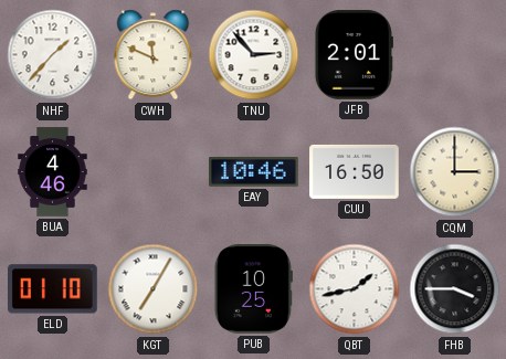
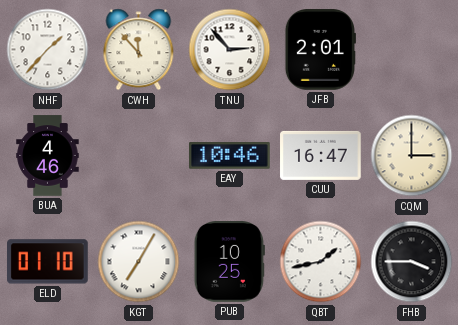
CWH: 11:49 -> 11:53 (139, 50)
CUU: 16:50 -> 16:47 (321, 155)
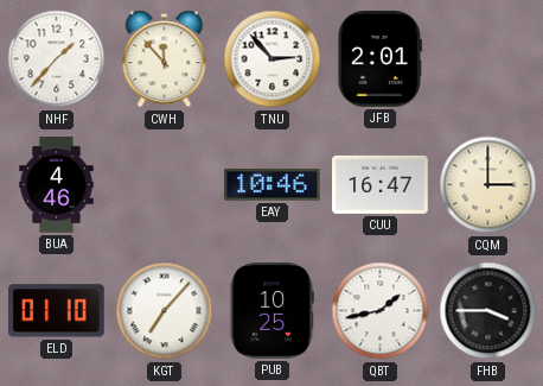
KGT: 7:05 -> 7:07 (165, 311)
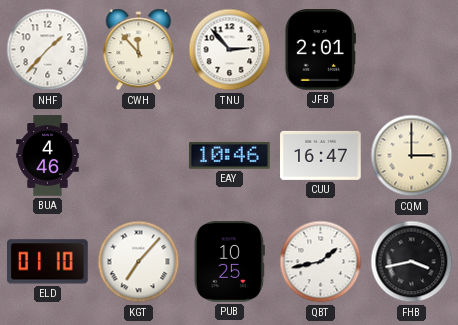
FHB: 3:45 -> 3:43 (412, 262)
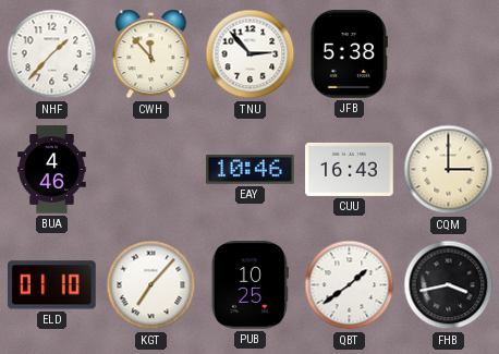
JFB: 2:01 -> 5:38 (349, 54)
CUU: 16:47 -> 16:43 (350, 169)
QBT: 1:43 -> 1:39 (350, 285)
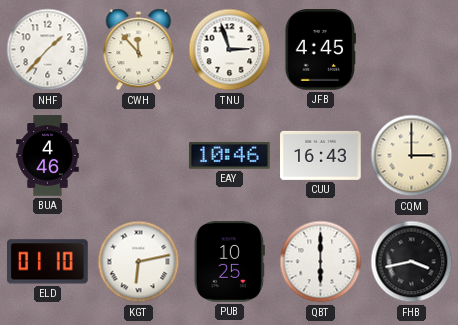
TNU: 2:53 -> 2:57 (230, 50)
JFB: 5:38 -> 4:45 (320, 50)
KGT: 7:07 -> 6:13 (139, 262)
QBT: 1:39 -> 6:00 (321, 262)
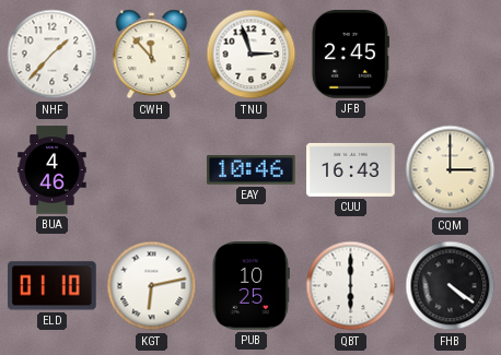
JFB: 4:45 -> 2:45 (350, 55)
FHB: 3:43 -> 4:21 (451, 286)
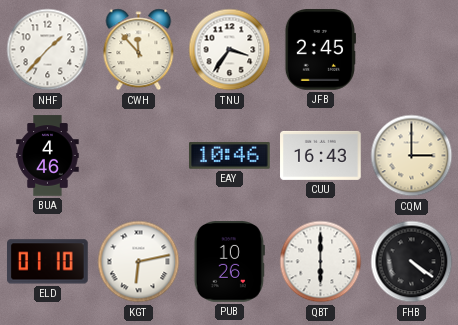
TNU: 2:57 -> 3:36 (230, 50)
PUB: 10:25 -> 10:26 (229, 262)
